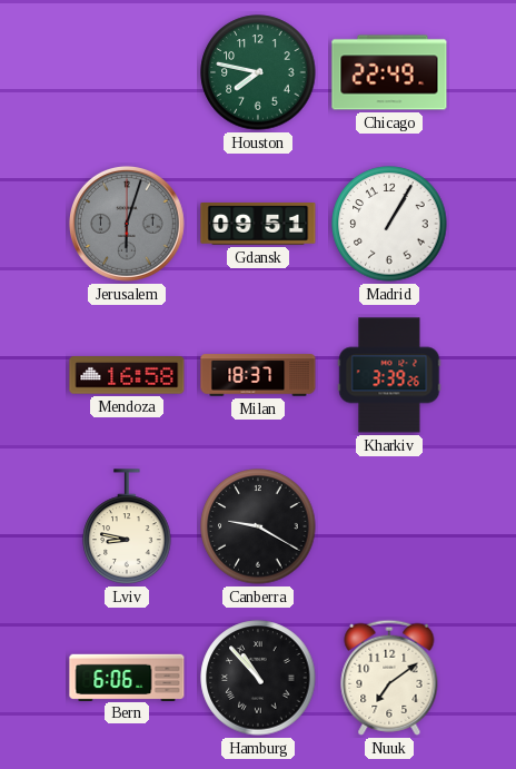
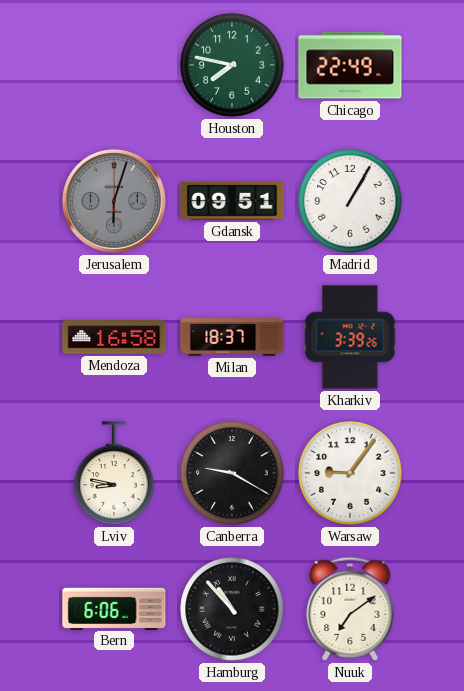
Warsaw: none -> 9:06 (350, 473)
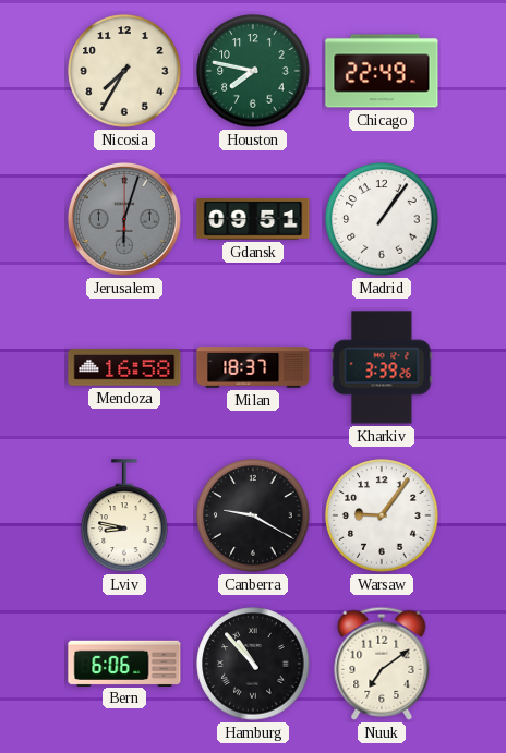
Nicosia: none -> 7:35 (124, 71)
Madrid: 1:05 -> 1:06 (382, 219)
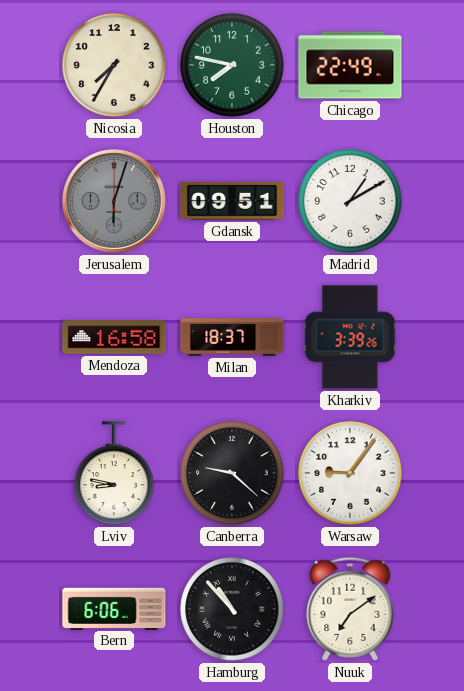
Madrid: 1:06 -> 1:10 (350, 201)
Canberra: 9:20 -> 9:22 (232, 473)
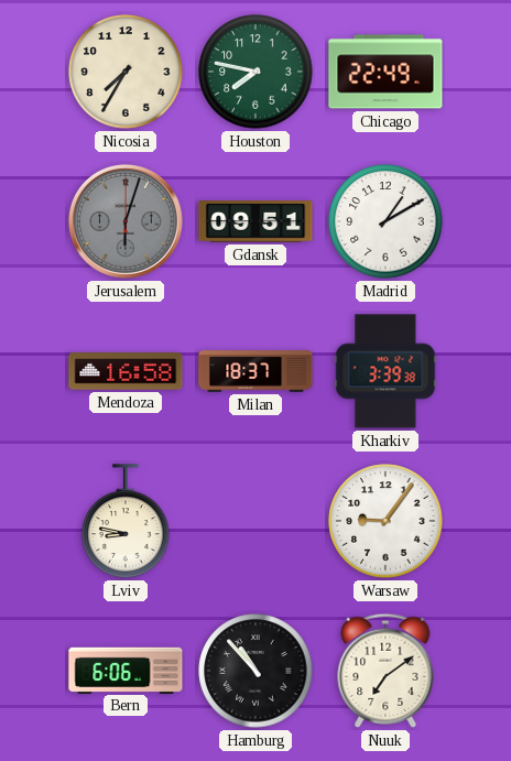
Kharkiv: 3:39:26 -> 3:39:38 (385, 371)
Canberra: 9:22 -> none (232, 473)
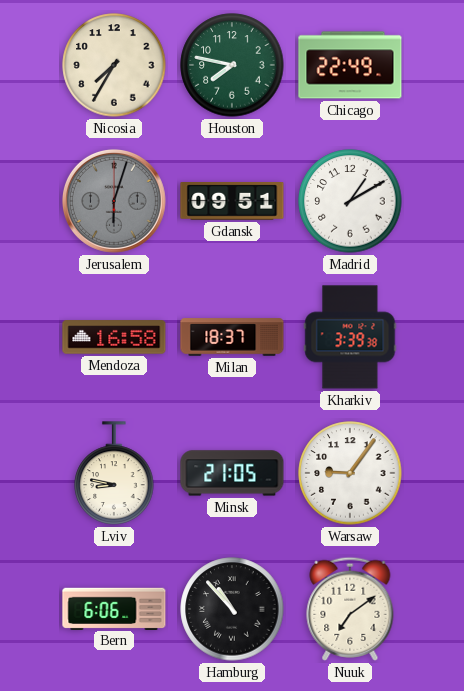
Minsk: none -> 21:05 (232, 473)
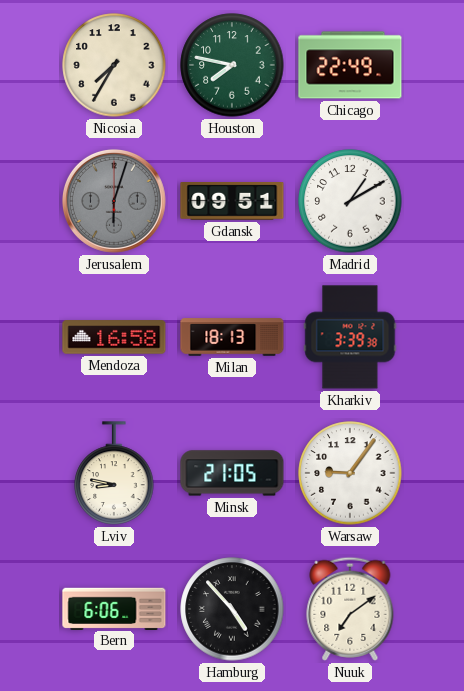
Milan: 18:37 -> 18:13 (232, 337)
Hamburg: 10:53 -> 4:53 (232, 609)
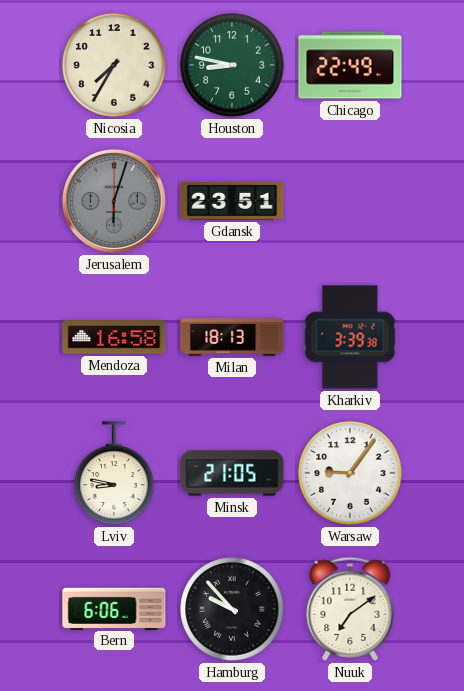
Houston: 7:47 -> 8:47 (232, 65)
Gdansk: 09:51 -> 23:51 (232, 201)
Madrid: 1:10 -> none (350, 201)
Hamburg: 4:53 -> 9:53 (232, 609)
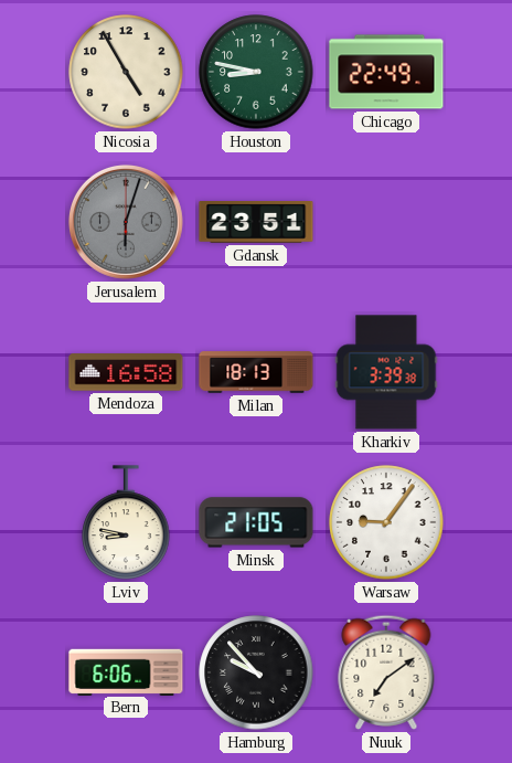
Nicosia: 7:35 -> 4:55 (126, 72)
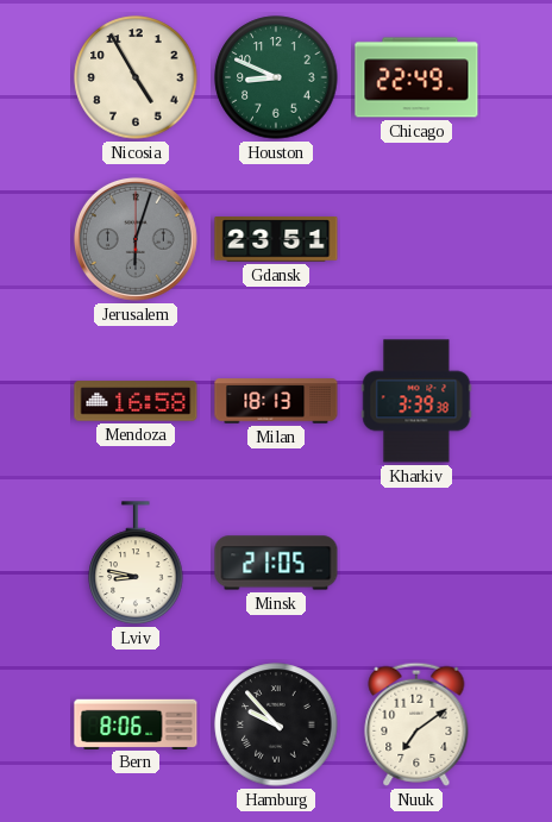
Houston: 8:47 -> 8:49 (276, 77)
Warsaw: 9:06 -> none (386, 522)
Bern: 6:06 -> 8:06 (136, 723)
